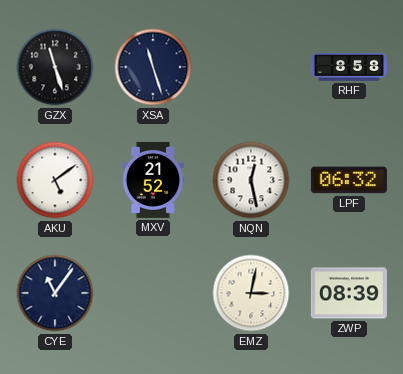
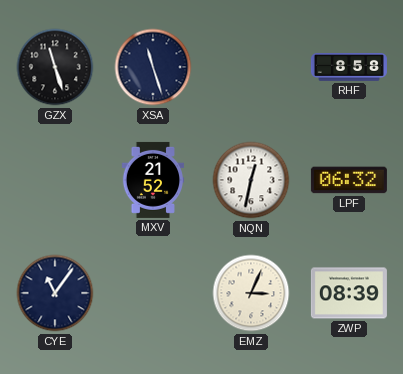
AKU: 5:09 -> none (55, 180)
NQN: 12:28 -> 12:32 (251, 180)
EMZ: 3:02 -> 3:04 (251, 293)
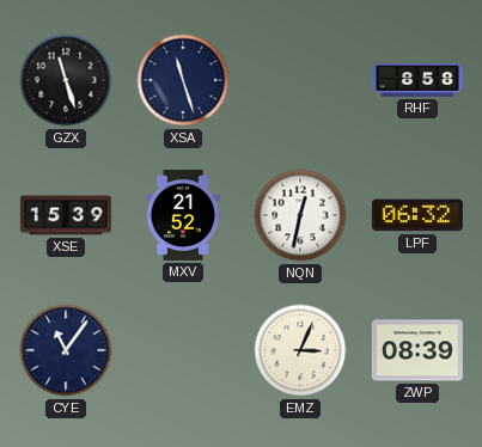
XSE: none -> 15:39 (66, 215)
